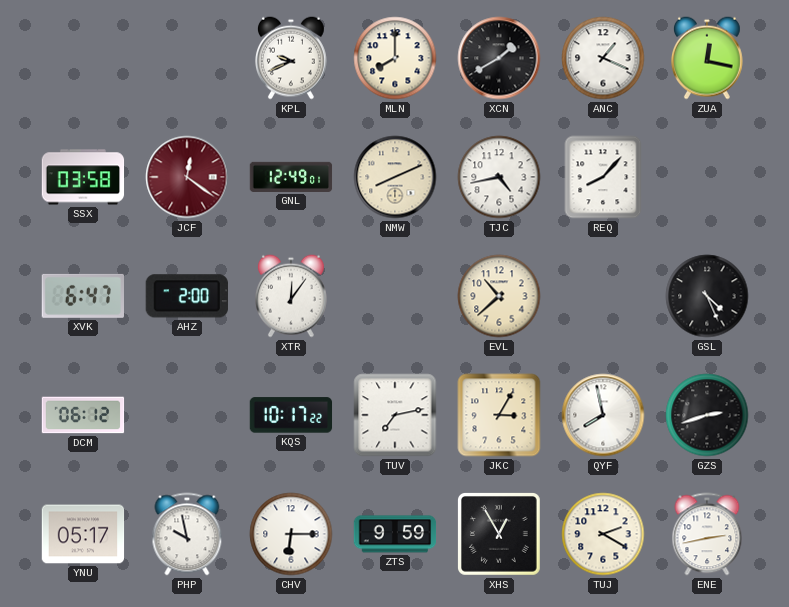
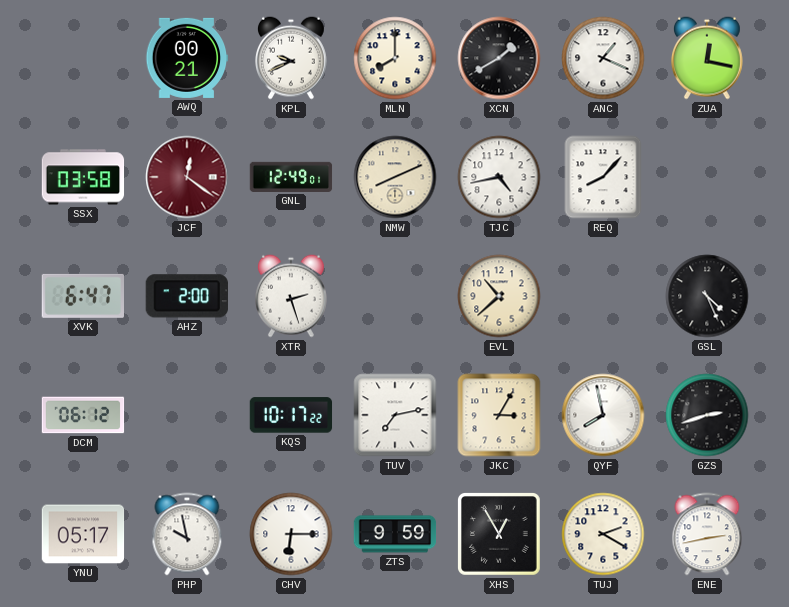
AWQ: none -> 00:21 (187, 58)
XTR: 12:06 -> 2:27 (292, 296)
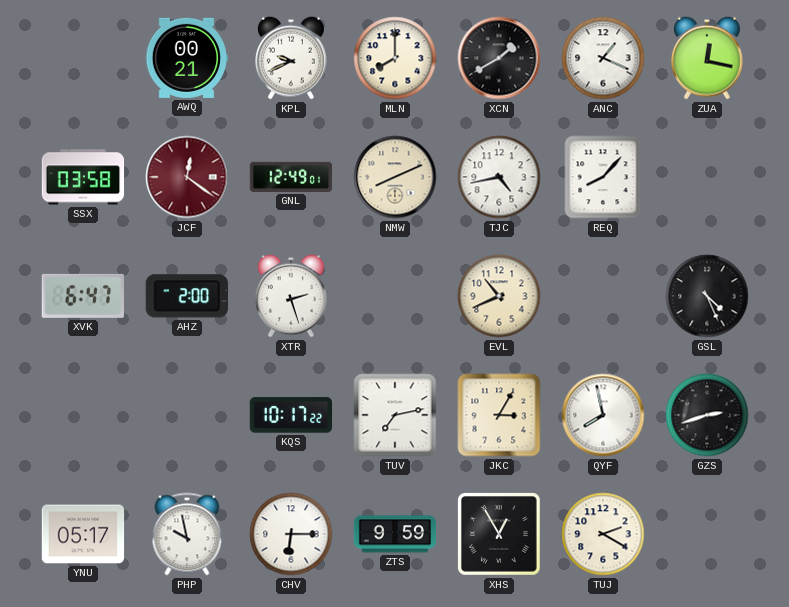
EVL: 10:38 -> 10:41 (499, 296)
DCM: 06:12 -> none (83, 415)
ENE: 2:43 -> none (707, 534)
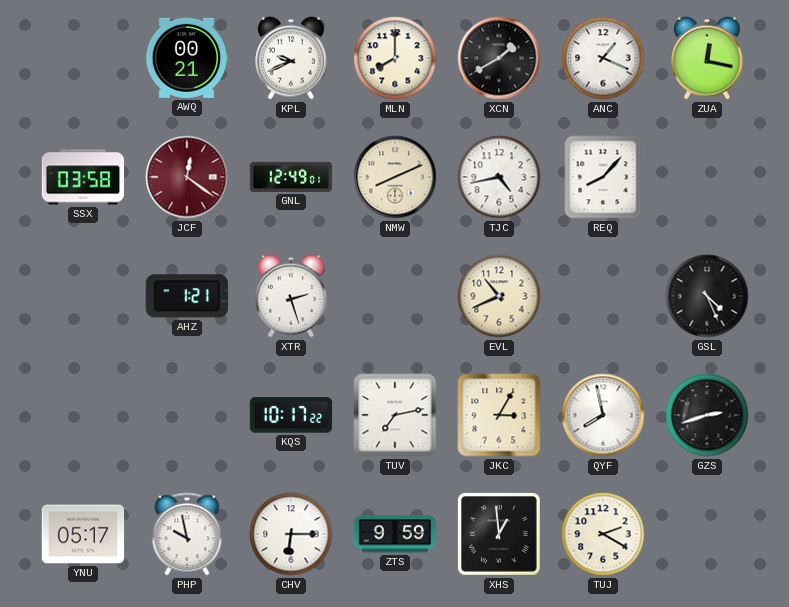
XVK: 6:47 -> none (82, 296)
AHZ: 2:00 -> 1:21 (187, 296)
XHS: 12:55 -> 12:59 (500, 535)
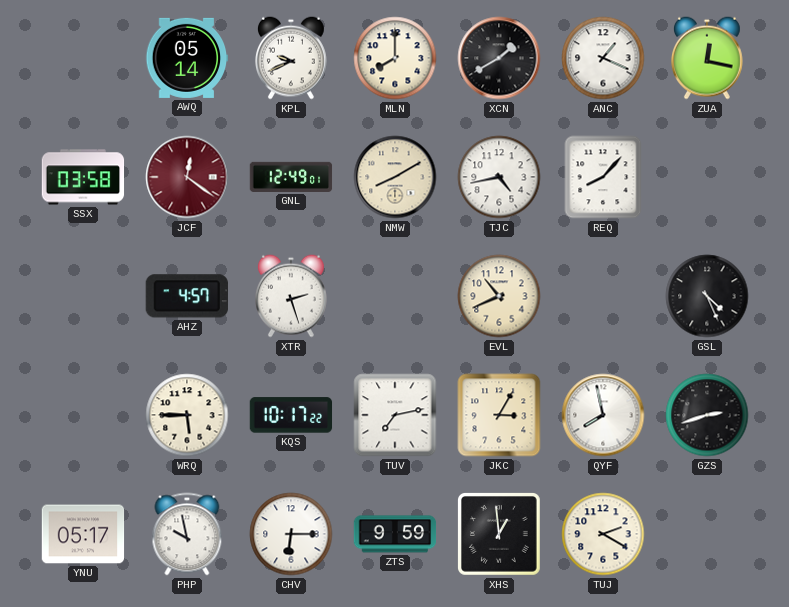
AWQ: 00:21 -> 05:14 (187, 58)
NMW: 8:11 -> 8:10 (395, 177)
AHZ: 1:21 -> 4:57 (187, 296)
WRQ: none -> 5:45 (187, 415)
